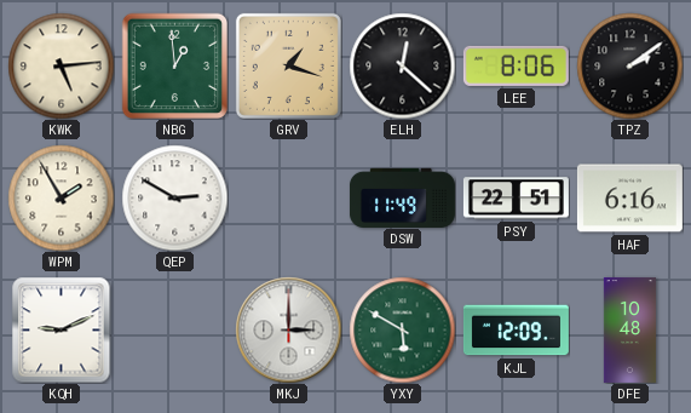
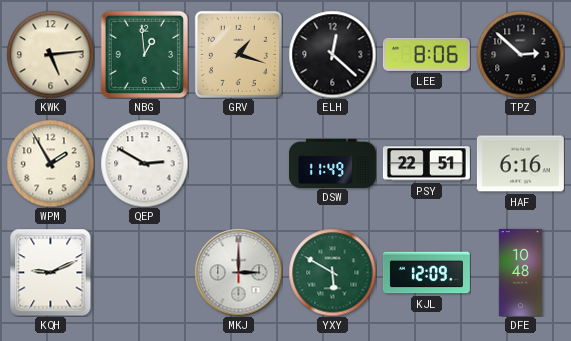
TPZ: 2:09 -> 2:52 (520, 54)
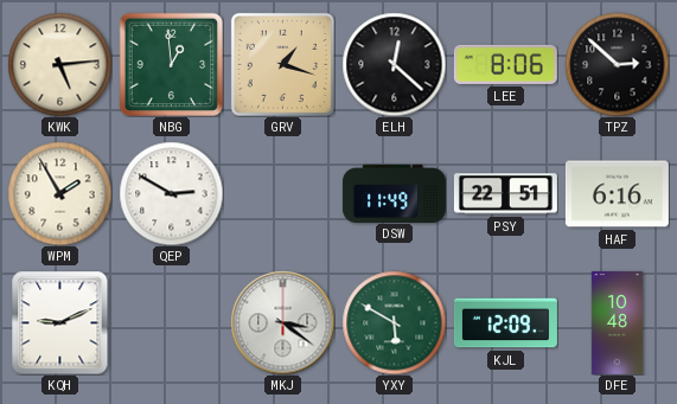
MKJ: 3:00 -> 3:21 (282, 322)
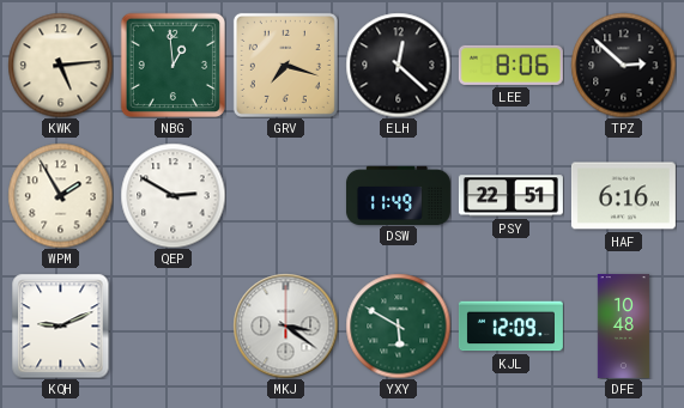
GRV: 1:18 -> 7:18 (285, 65)
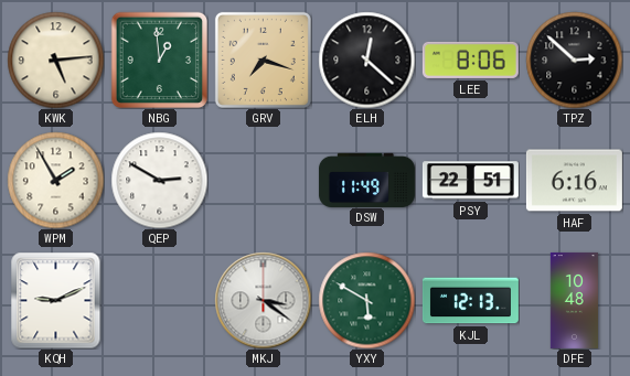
KJL: 12:09 -> 12:13 (470, 301)
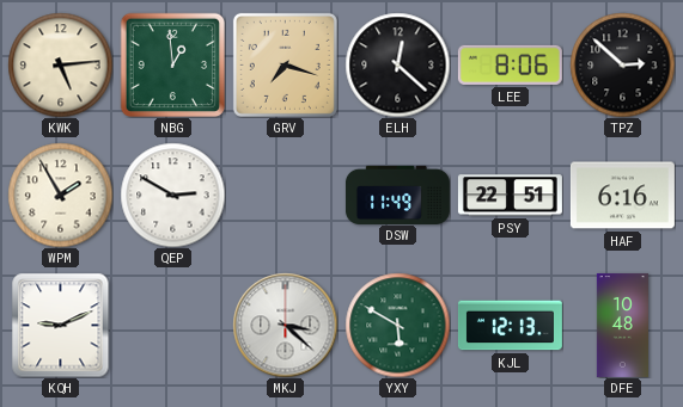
MKJ: 3:21 -> 3:22 (285, 325)
